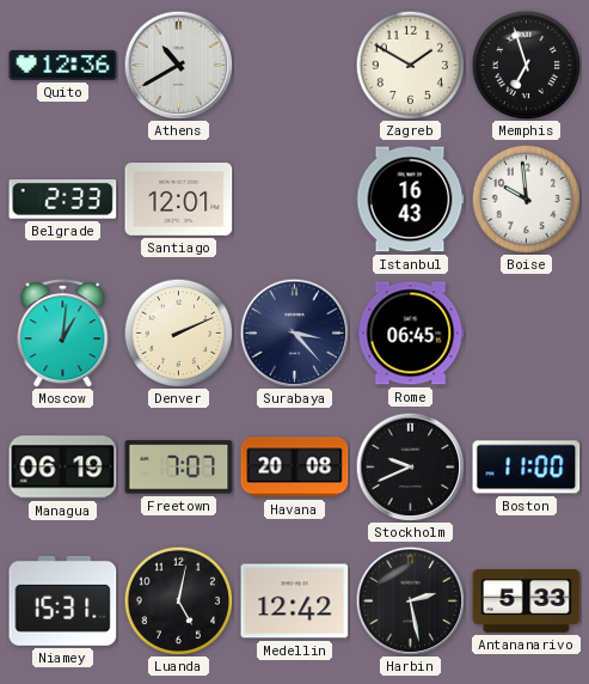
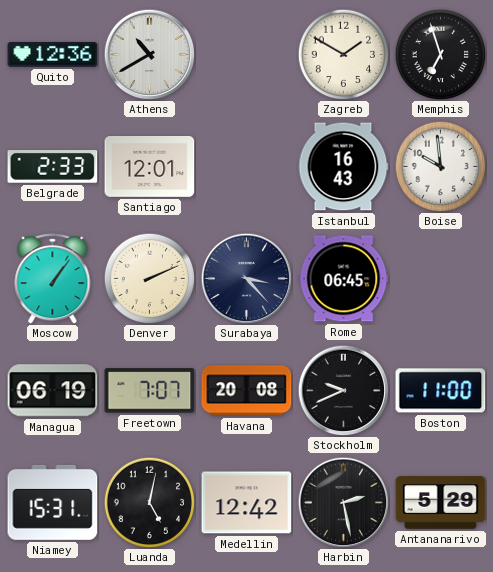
Moscow: 1:01 -> 1:06 (53, 279)
Antananarivo: 5:33 -> 5:29 (441, 503)
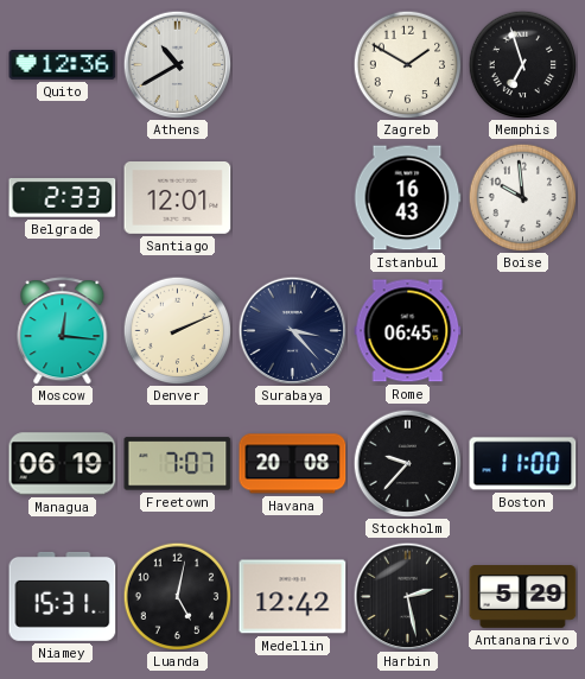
Moscow: 1:06 -> 12:16 (63, 331)
Stockholm: 9:41 -> 9:37 (407, 463)
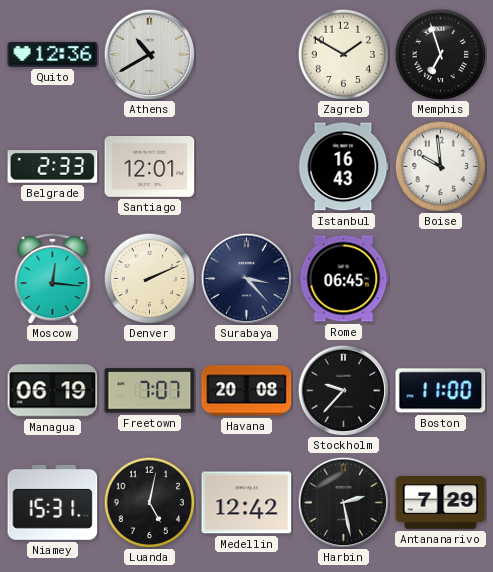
Antananarivo: 5:29 -> 7:29 (441, 503)
